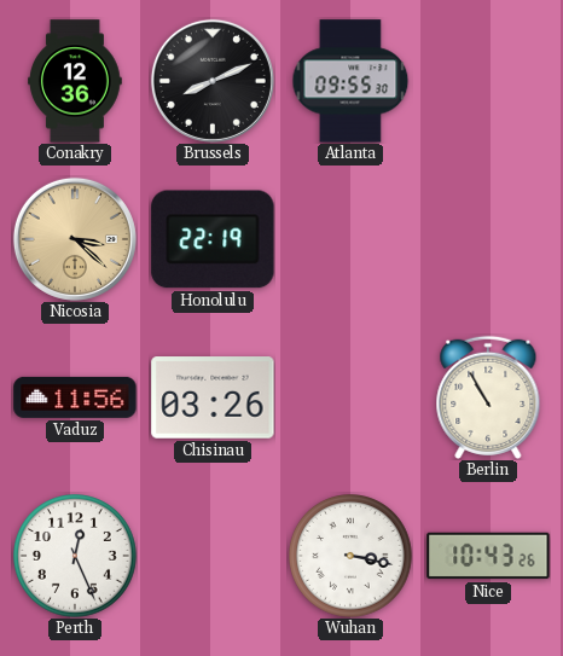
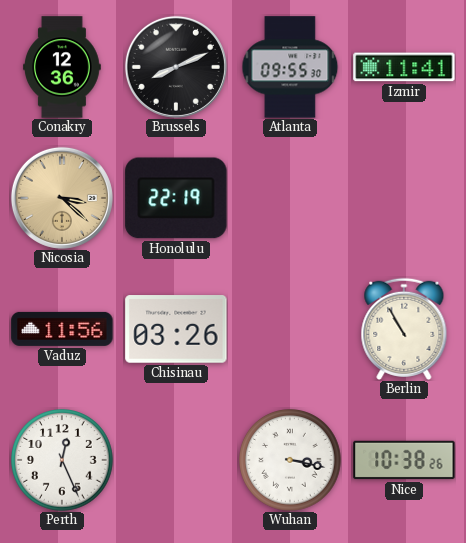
Izmir: none -> 11:41 (404, 67)
Nice: 10:43 -> 10:38 (404, 460)
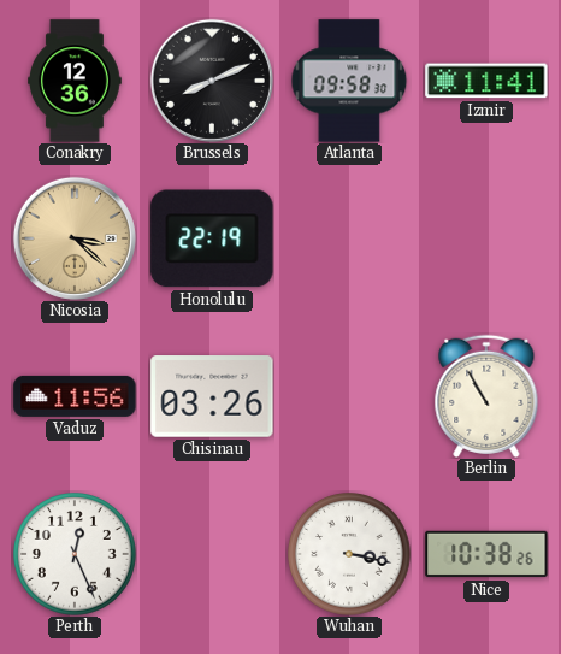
Atlanta: 09:55 -> 09:58 (349, 81)
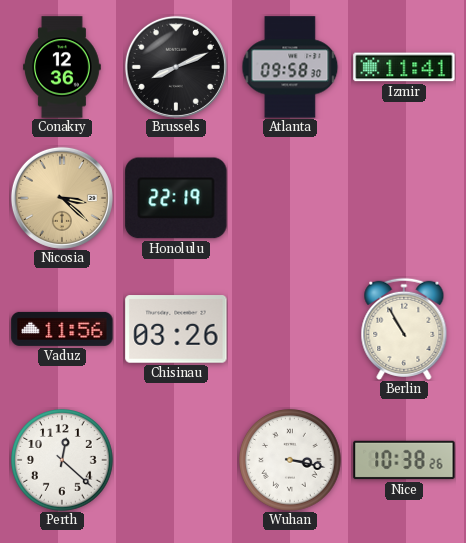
Perth: 12:26 -> 12:22 (63, 461)
